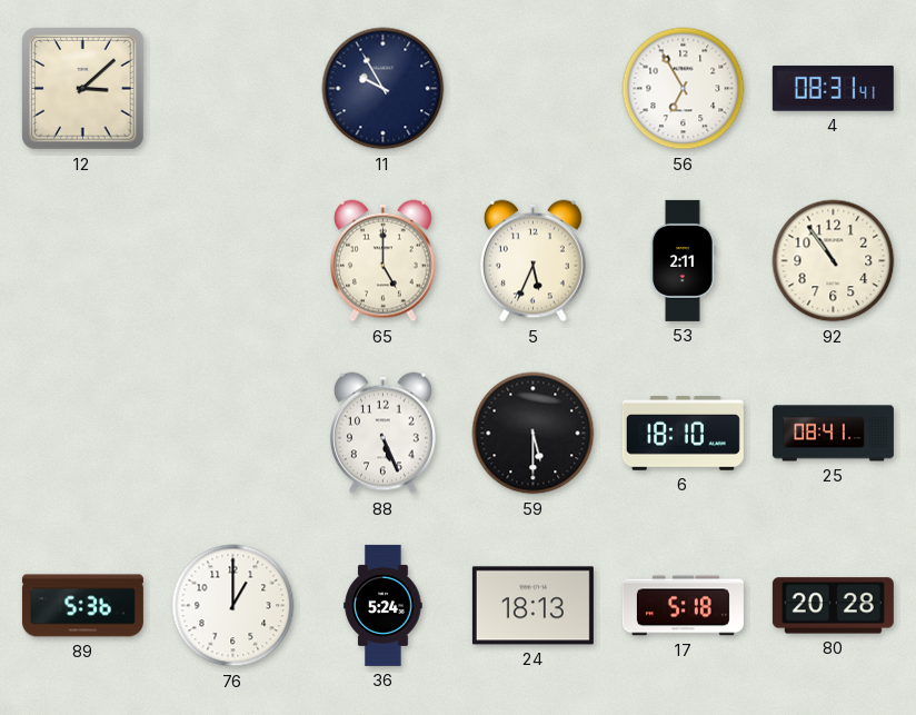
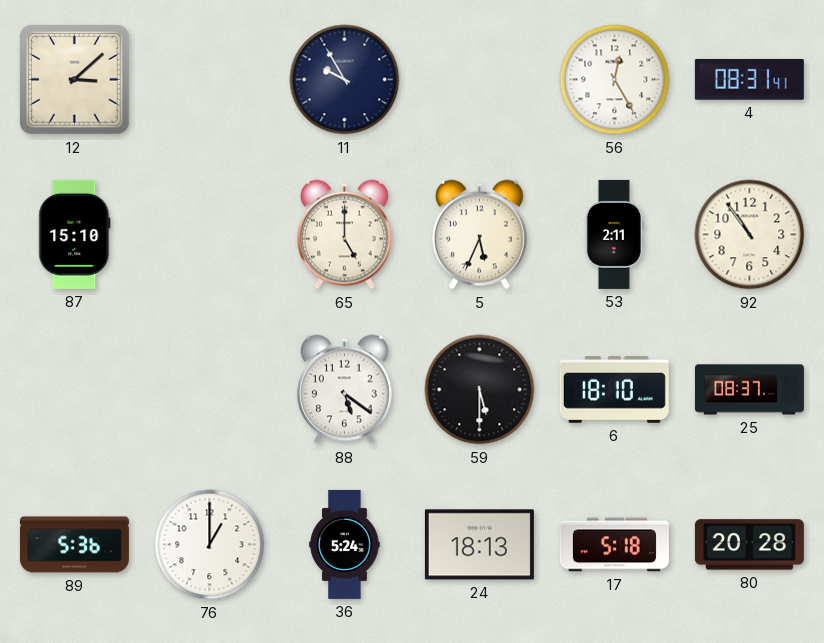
56: 6:55 -> 12:25 (615, 80)
87: none -> 15:10 (75, 234)
88: 5:26 -> 5:21 (344, 390)
25: 08:41 -> 08:37 (749, 390)
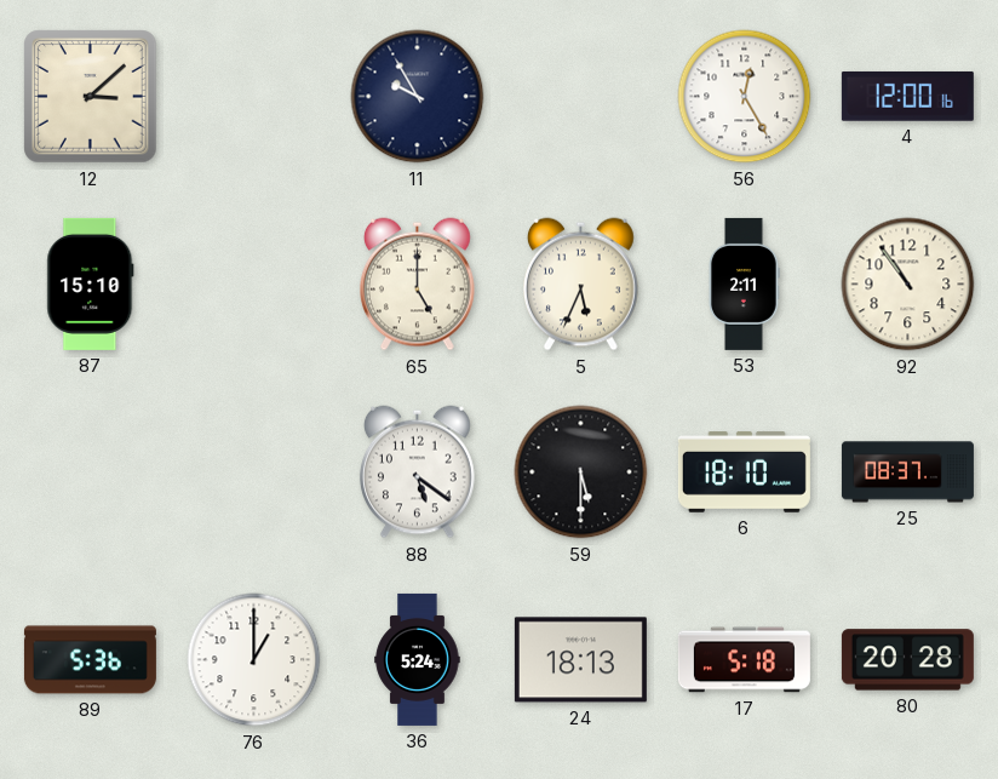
4: 08:31 -> 12:00 (907, 96)
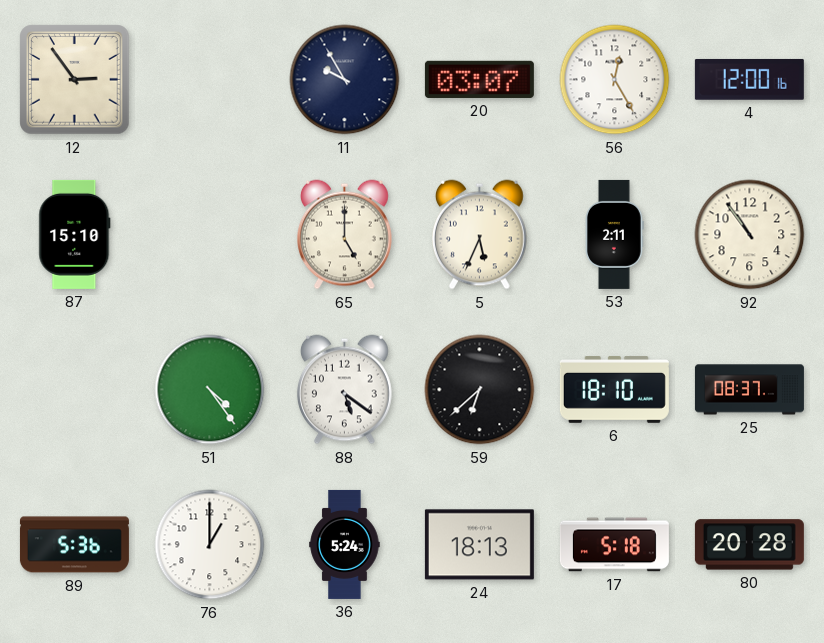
12: 3:08 -> 2:54 (75, 80)
20: none -> 03:07 (479, 79)
51: none -> 4:24 (210, 390)
59: 5:30 -> 6:38 (480, 390)
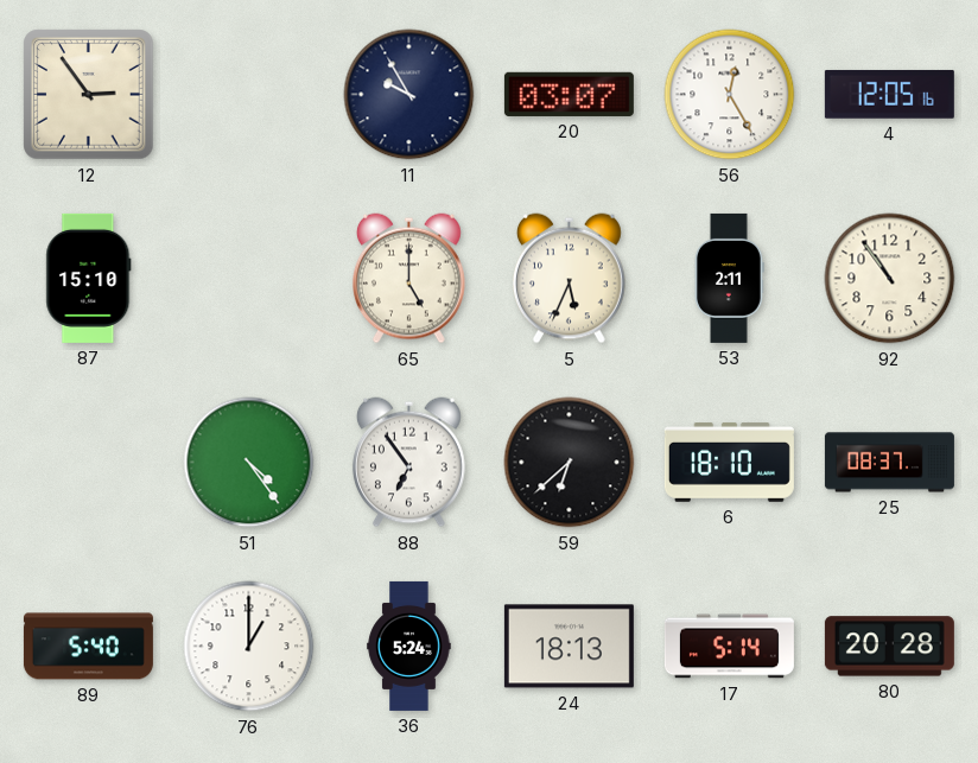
4: 12:00 -> 12:05 (889, 94)
88: 5:21 -> 6:54 (408, 463)
89: 5:36 -> 5:40 (88, 647)
17: 5:18 -> 5:14 (729, 647)
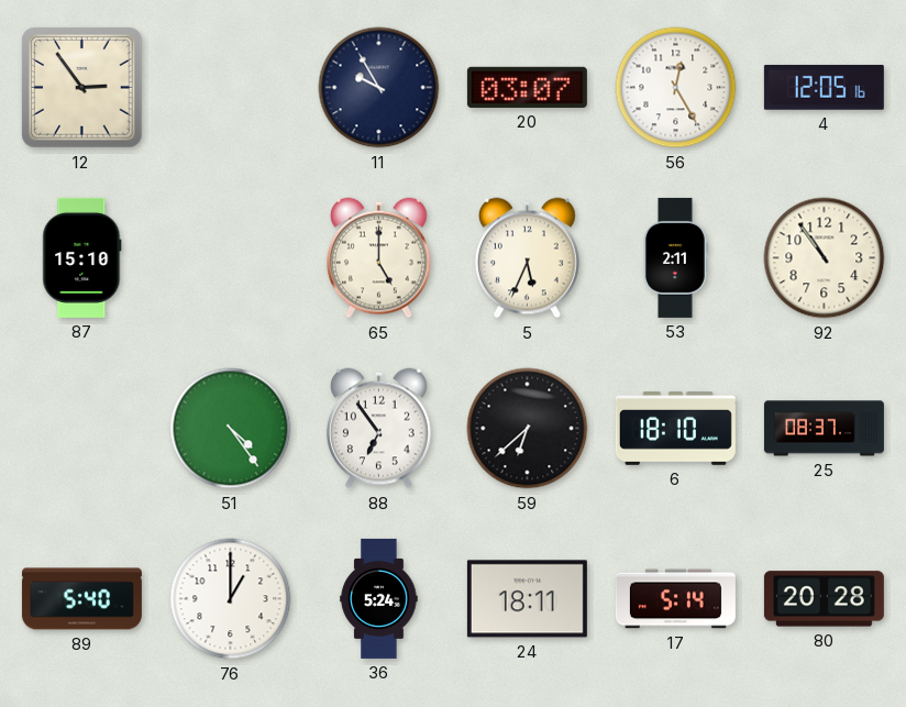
24: 18:13 -> 18:11 (527, 599)
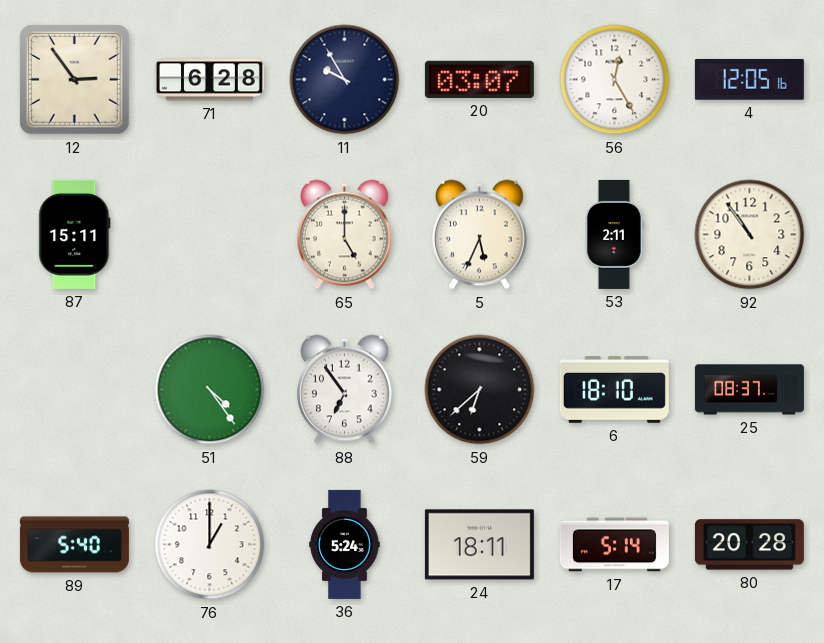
71: none -> 6:28 (209, 80)
87: 15:10 -> 15:11 (75, 234)
